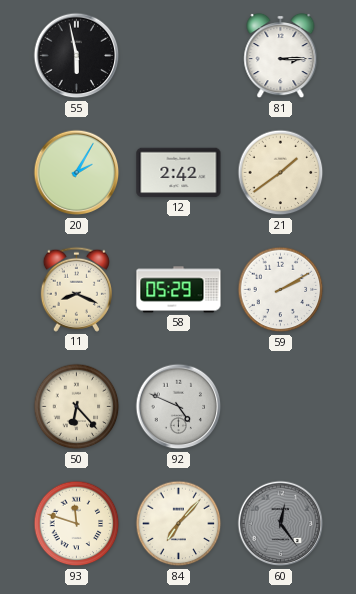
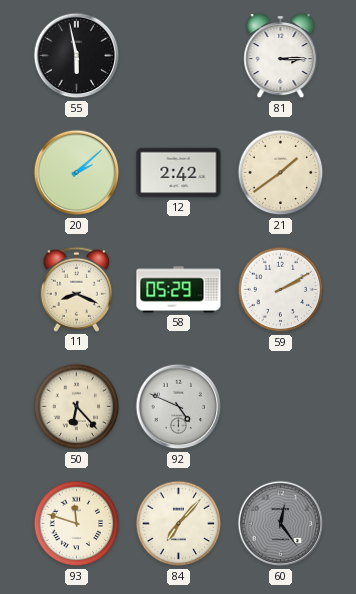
20: 2:05 -> 2:08 (77, 173)
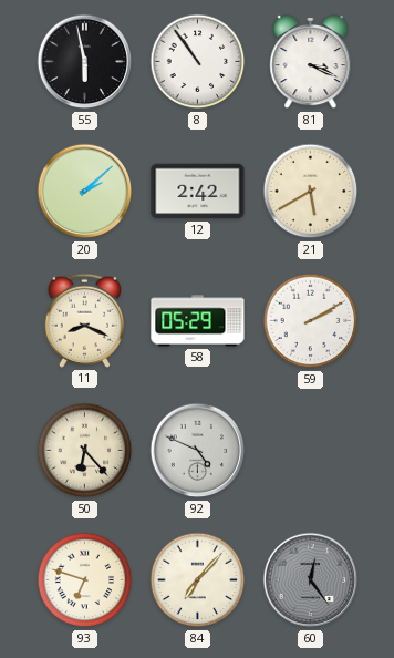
8: none -> 10:54 (198, 62)
81: 3:15 -> 3:19 (311, 62)
21: 1:39 -> 5:40 (311, 192)
93: 11:48 -> 6:48 (85, 580)
